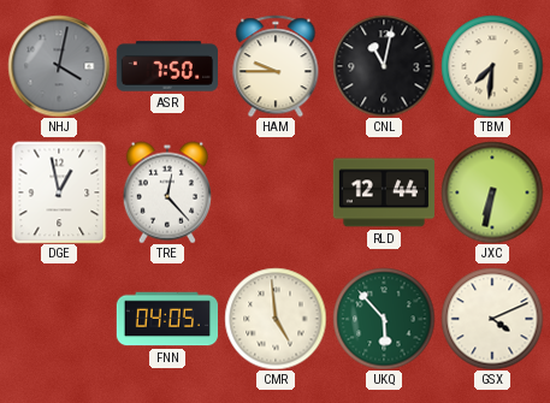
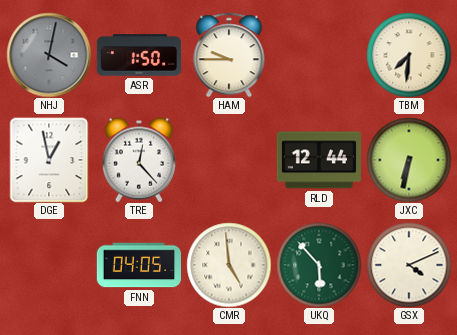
ASR: 7:50 -> 1:50 (138, 55)
CNL: 11:02 -> none (384, 66)
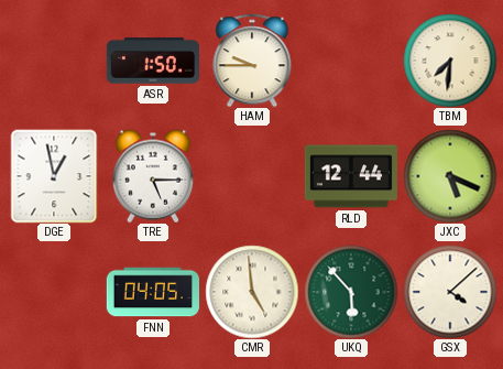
NHJ: 4:02 -> none (49, 55)
TRE: 12:23 -> 5:15 (153, 176)
JXC: 6:32 -> 5:19 (450, 176)
GSX: 4:11 -> 4:08 (450, 292)
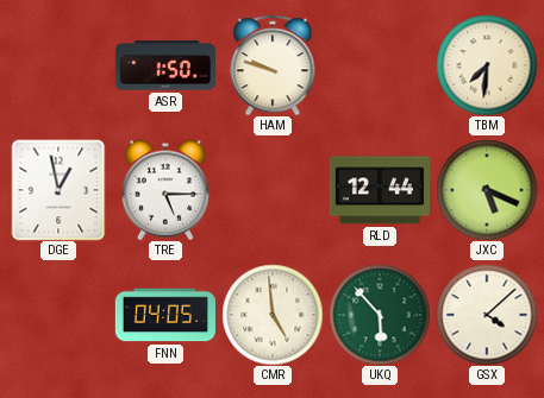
HAM: 9:45 -> 9:48 (273, 65)
